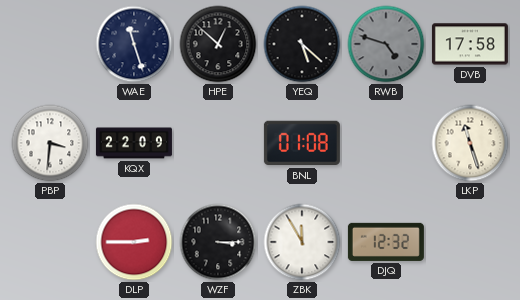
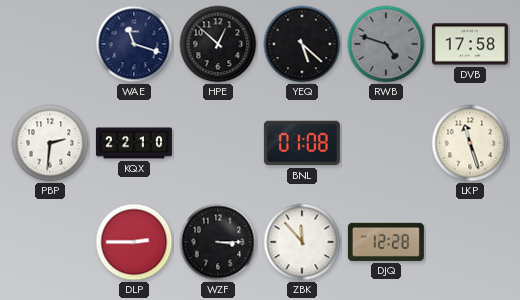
WAE: 11:27 -> 11:18 (134, 44)
PBP: 3:31 -> 2:31 (50, 143)
KQX: 22:09 -> 22:10 (134, 143)
ZBK: 11:55 -> 11:53 (302, 242)
DJQ: 12:32 -> 12:28 (386, 242)
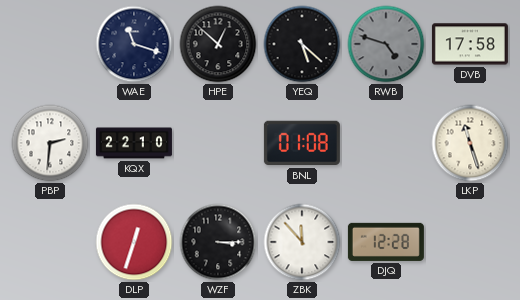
DLP: 2:45 -> 12:33 (134, 242)
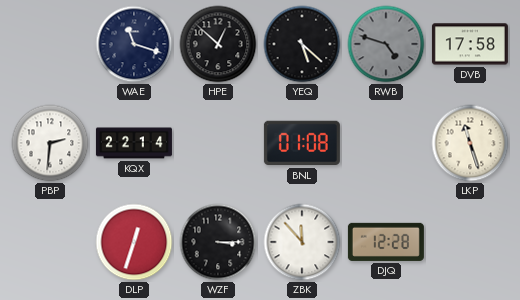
KQX: 22:10 -> 22:14 (134, 143)
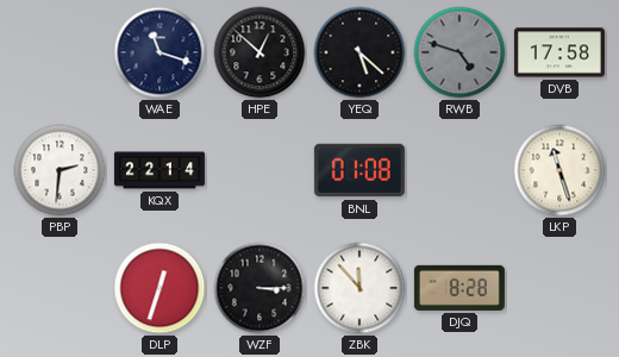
DJQ: 12:28 -> 8:28 (459, 288)
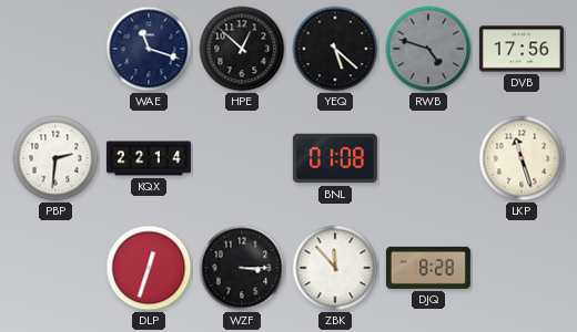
DVB: 17:58 -> 17:56 (522, 49)
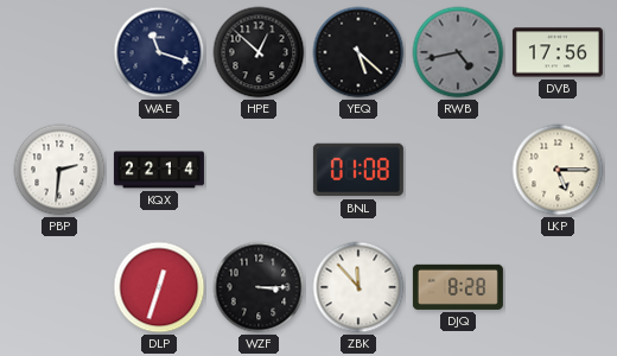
RWB: 4:48 -> 4:43 (458, 52)
LKP: 11:27 -> 5:15 (558, 170)
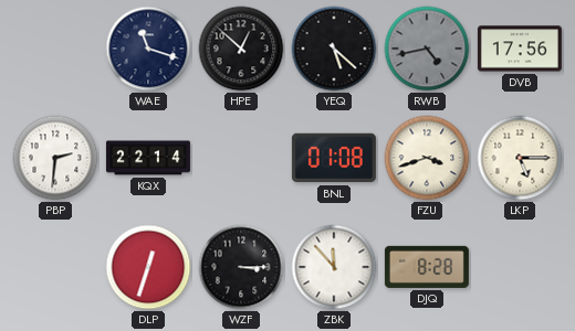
FZU: none -> 3:42 (427, 158)
